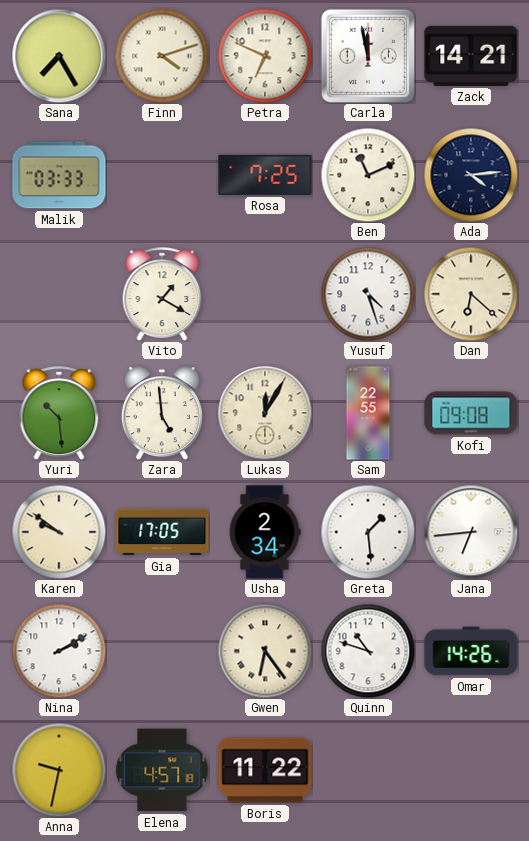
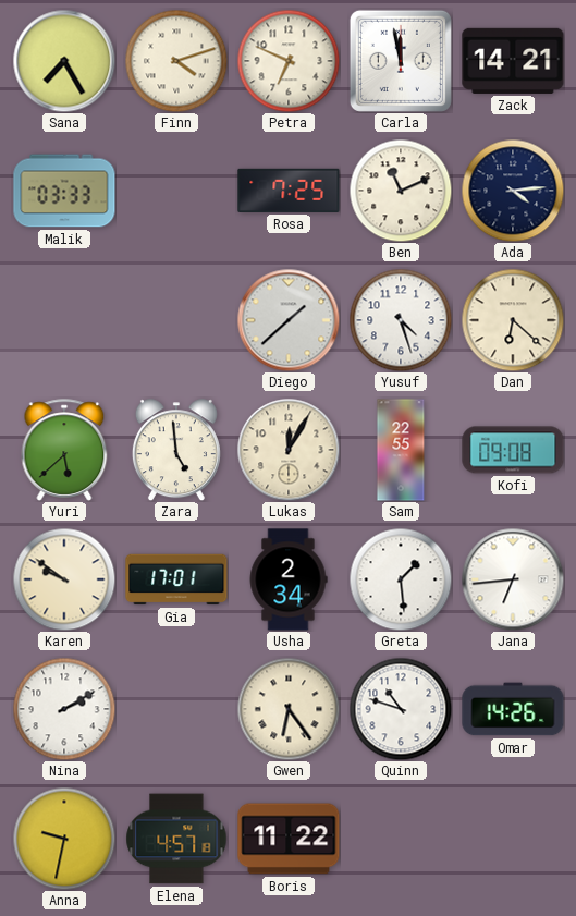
Vito: 1:20 -> none (162, 294)
Diego: none -> 1:38 (289, 320)
Yuri: 10:29 -> 5:38 (64, 450)
Gia: 17:05 -> 17:01 (176, 579)
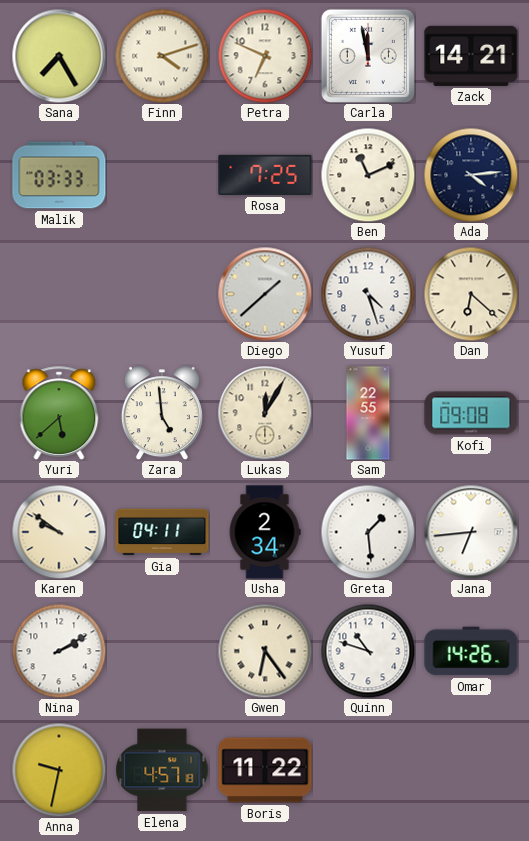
Gia: 17:01 -> 04:11 (162, 532)
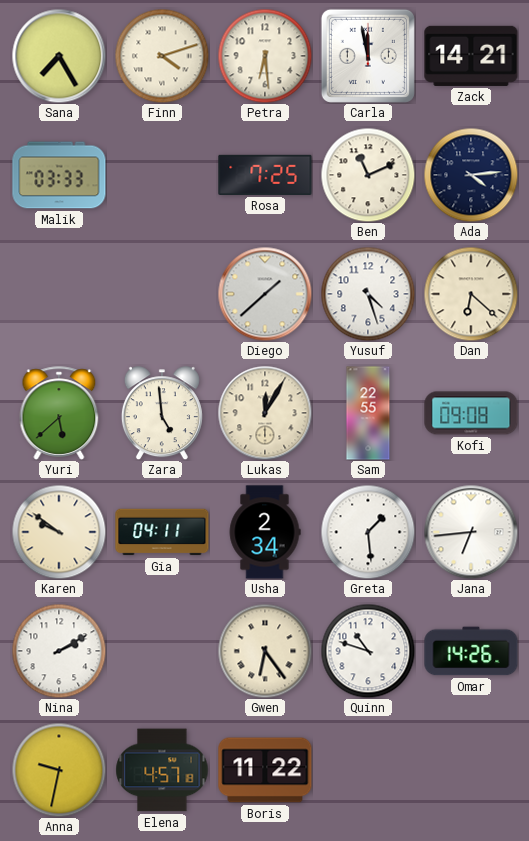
Petra: 6:49 -> 6:29 (265, 56)
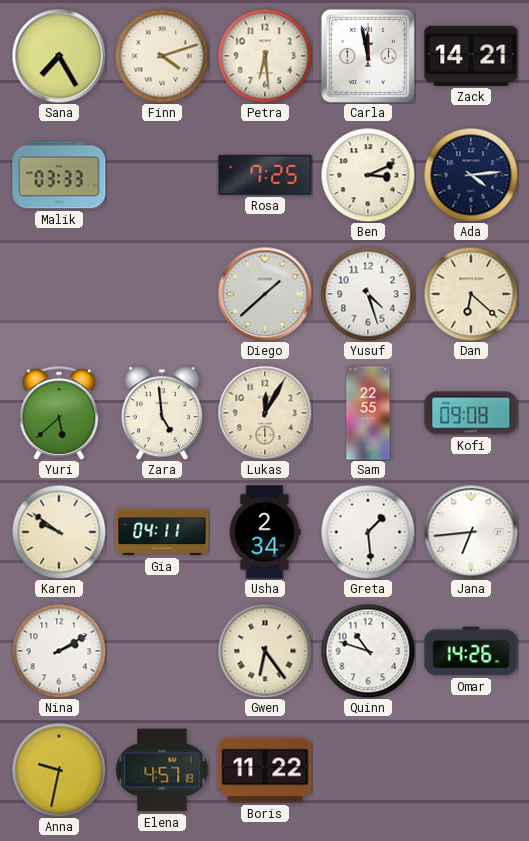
Ben: 11:11 -> 3:11 (368, 175)
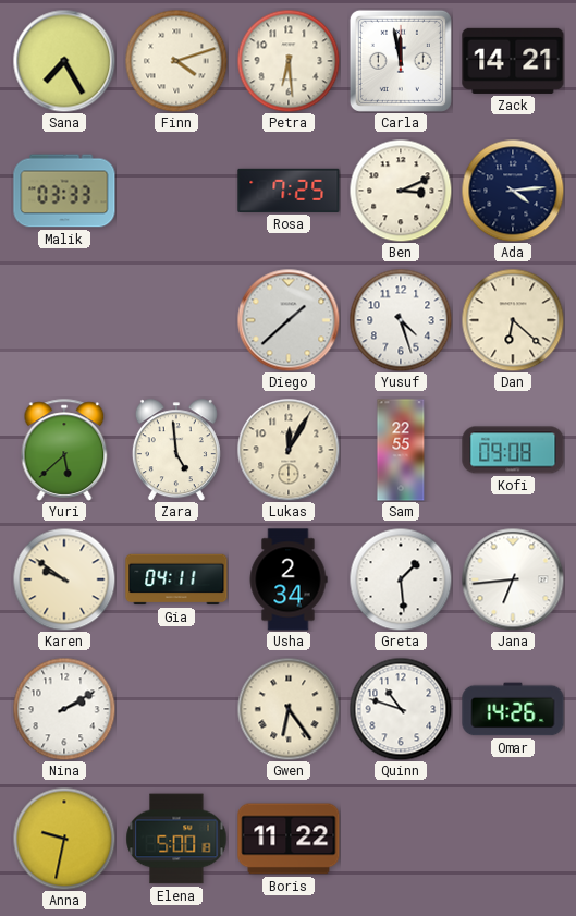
Elena: 4:57 -> 5:00 (176, 839)
